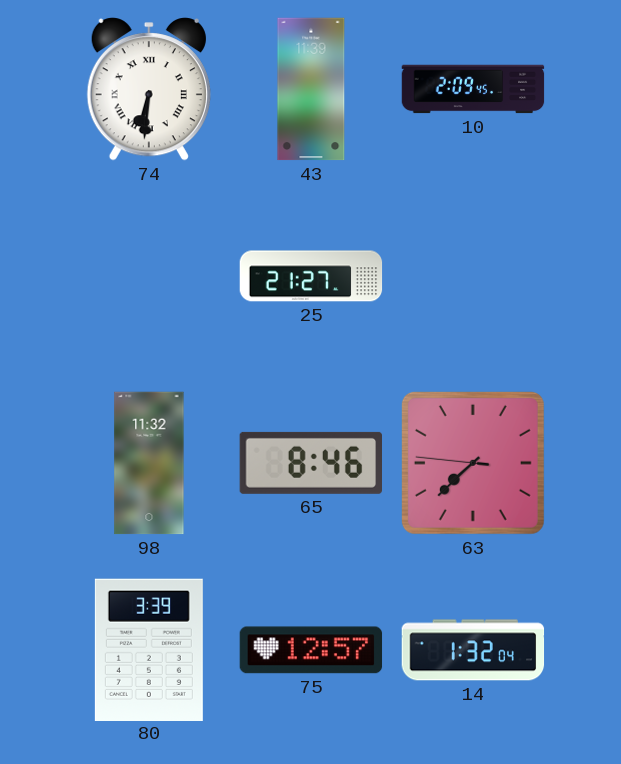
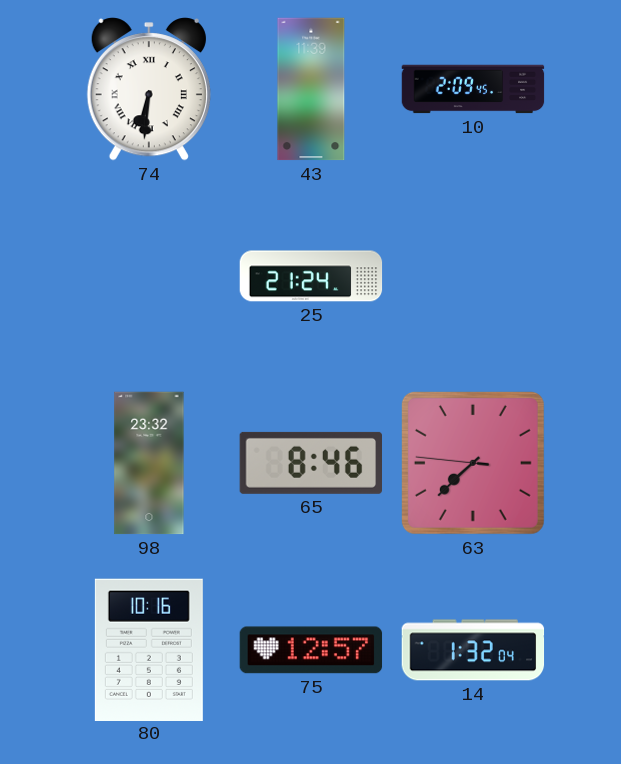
25: 21:27 -> 21:24 (311, 276)
98: 11:32 -> 23:32 (149, 463)
80: 3:39 -> 10:16 (149, 649)
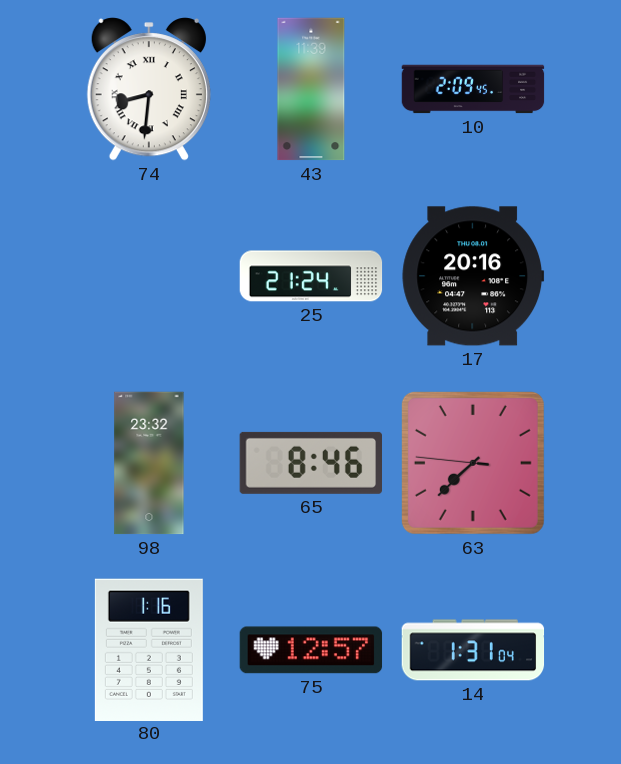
74: 6:31 -> 8:31 (149, 89)
17: none -> 20:16 (473, 276)
80: 10:16 -> 1:16 (149, 649)
14: 1:32 -> 1:31 (473, 650)
